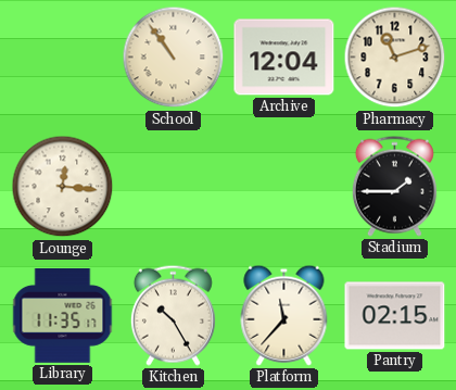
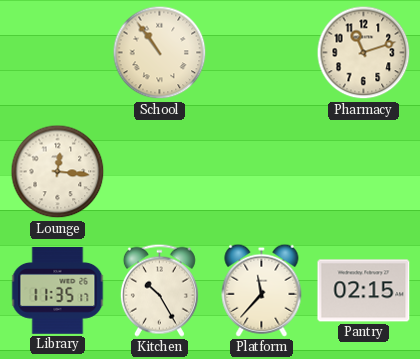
Archive: 12:04 -> none (284, 58)
Stadium: 1:45 -> none (394, 186)
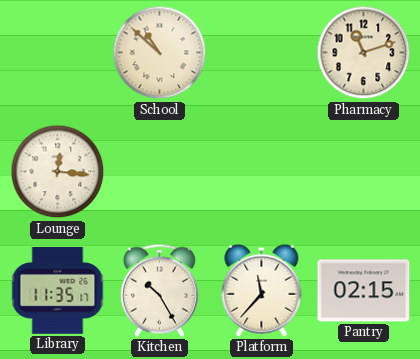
School: 10:54 -> 10:52 (160, 53)
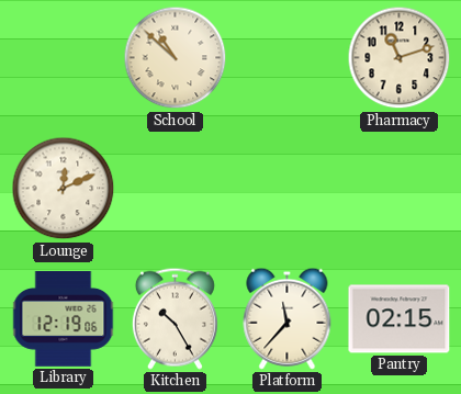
Lounge: 12:16 -> 12:11 (64, 189)
Library: 11:35 -> 12:19 (64, 319)
